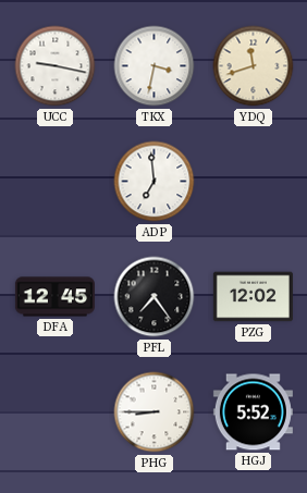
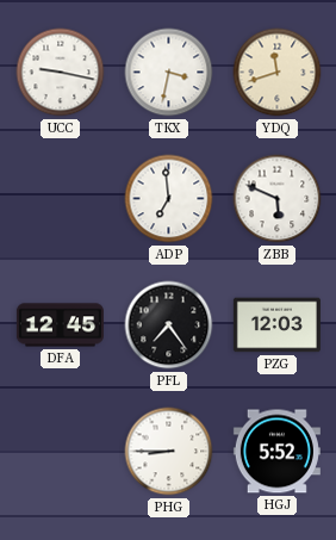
ZBB: none -> 5:49 (278, 199)
PZG: 12:02 -> 12:03 (276, 325)
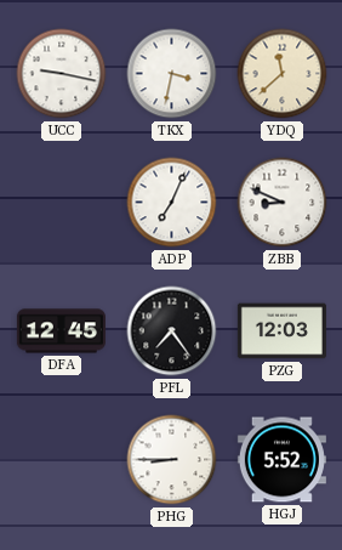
YDQ: 11:42 -> 11:38 (283, 74)
ADP: 6:59 -> 7:04 (172, 203)
ZBB: 5:49 -> 8:49 (283, 203)
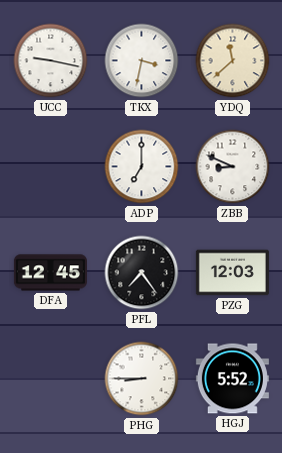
ADP: 7:04 -> 7:00 (142, 167)
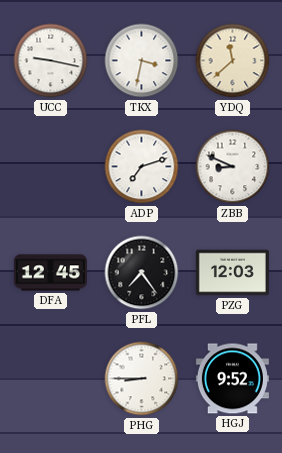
ADP: 7:00 -> 7:12 (142, 167)
HGJ: 5:52 -> 9:52 (232, 379)
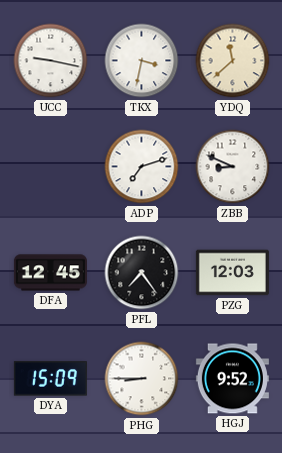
DYA: none -> 15:09 (50, 379)
